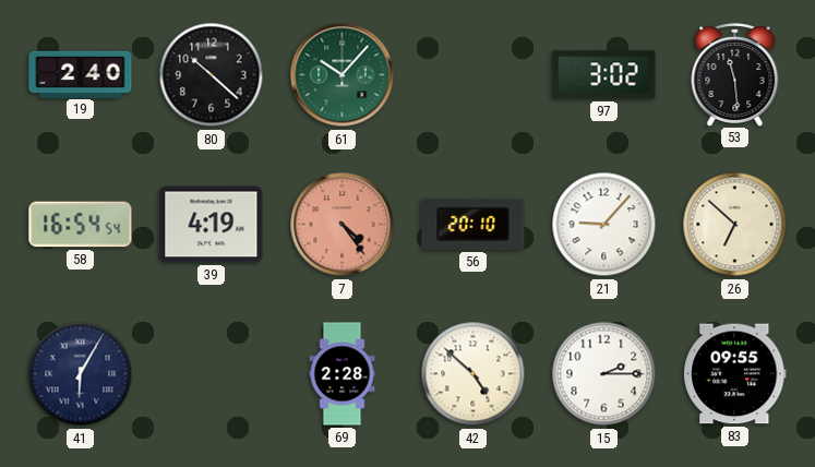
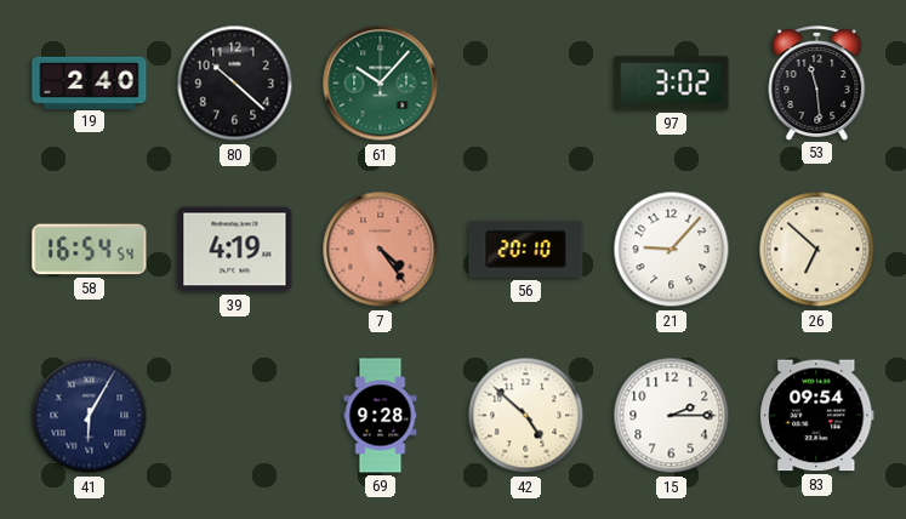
69: 2:28 -> 9:28 (381, 416)
83: 09:55 -> 09:54 (817, 416)
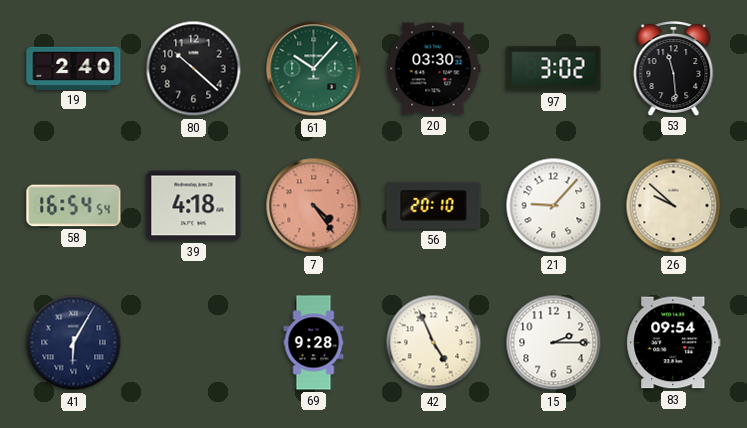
20: none -> 03:30 (434, 69)
39: 4:19 -> 4:18 (194, 206)
26: 6:52 -> 9:52 (674, 206)
42: 4:52 -> 4:56 (434, 343)
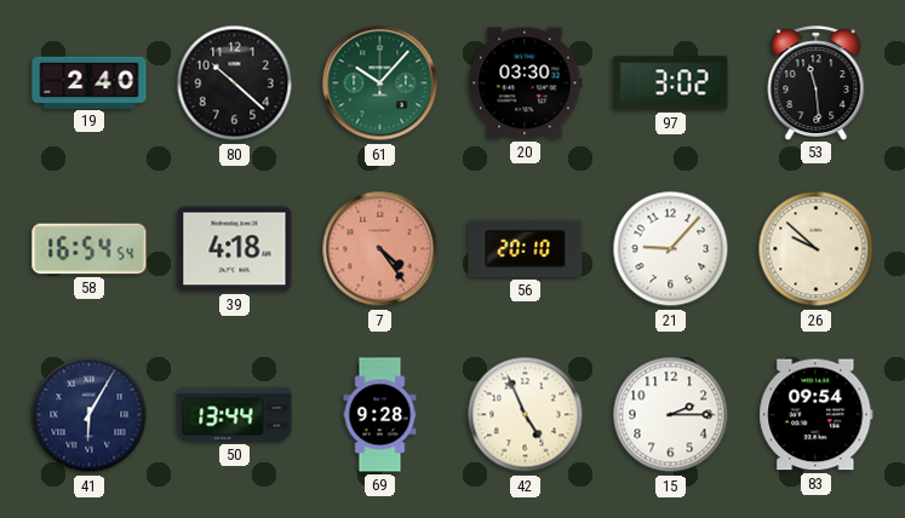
50: none -> 13:44 (235, 415)
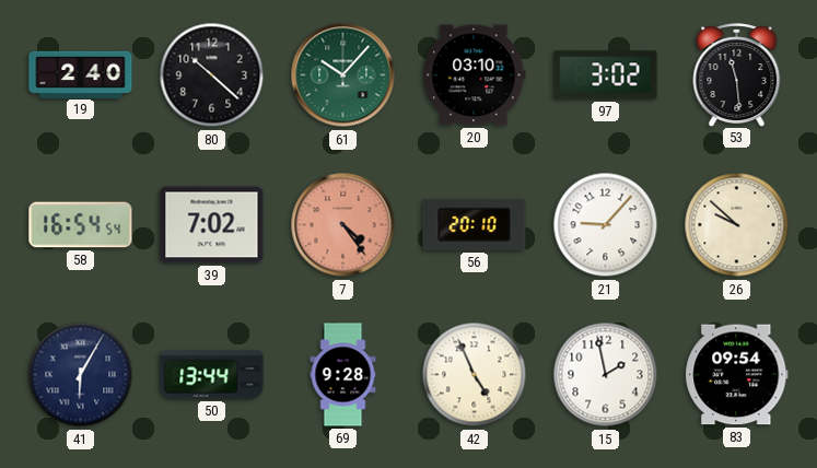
20: 03:30 -> 03:10 (475, 75)
39: 4:18 -> 7:02 (212, 225)
15: 2:15 -> 1:58 (606, 375)
